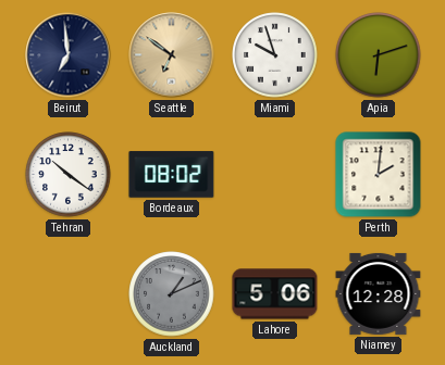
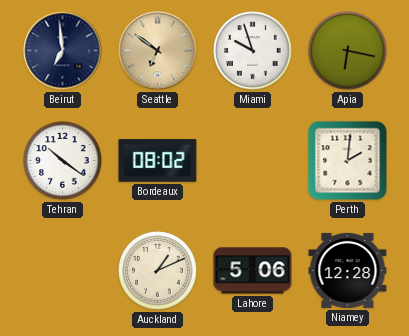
Apia: 6:12 -> 6:17 (348, 51)
Auckland dial: grey -> cream (158, 271)
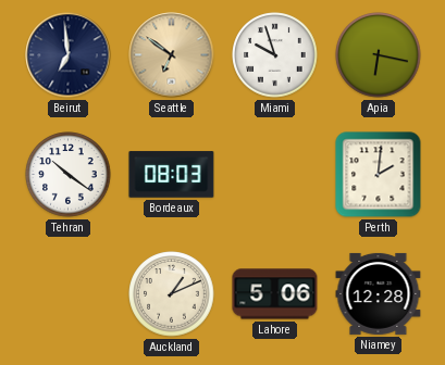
Bordeaux: 08:02 -> 08:03 (172, 175)
